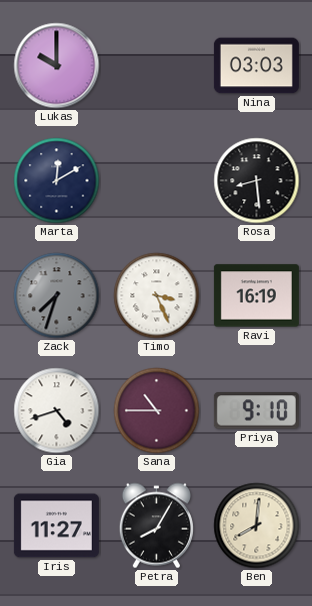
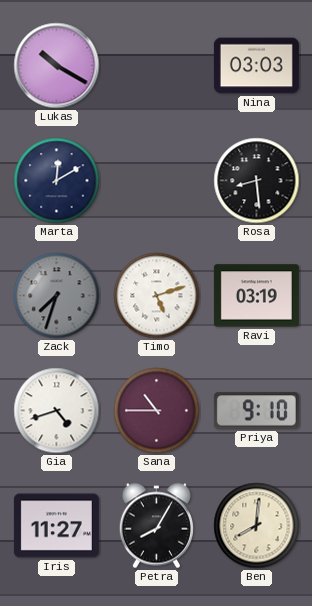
Lukas: 10:00 -> 10:20 (57, 66)
Timo: 3:26 -> 5:12 (157, 296)
Ravi: 16:19 -> 03:19 (256, 296)
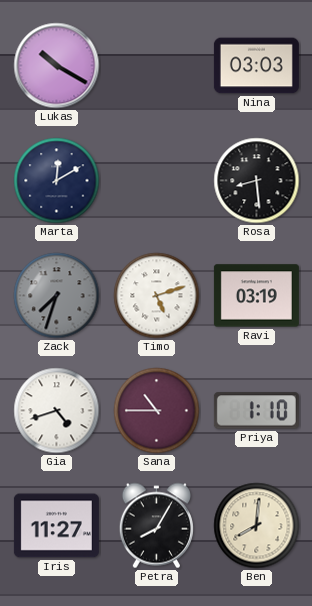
Priya: 9:10 -> 1:10 (256, 411)
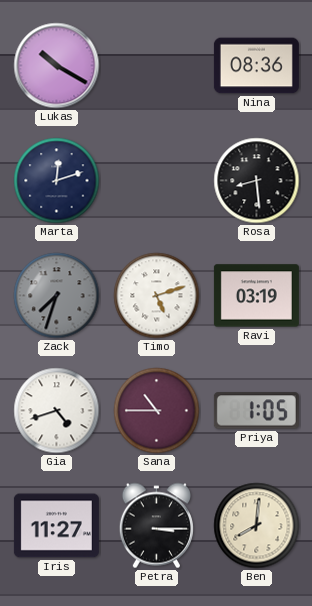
Nina: 03:03 -> 08:36 (256, 66)
Marta: 12:10 -> 12:12 (57, 181)
Priya: 1:10 -> 1:05 (256, 411)
Petra: 8:05 -> 3:15 (156, 526)
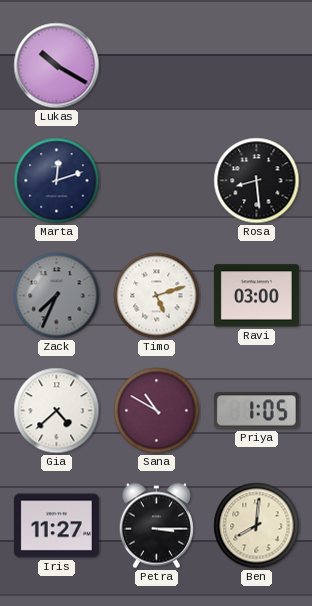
Nina: 08:36 -> none (256, 66)
Zack: 7:33 -> 7:34 (57, 296)
Ravi: 03:19 -> 03:00 (256, 296)
Gia: 4:42 -> 4:38 (57, 411)
Sana: 10:45 -> 10:50 (157, 411)
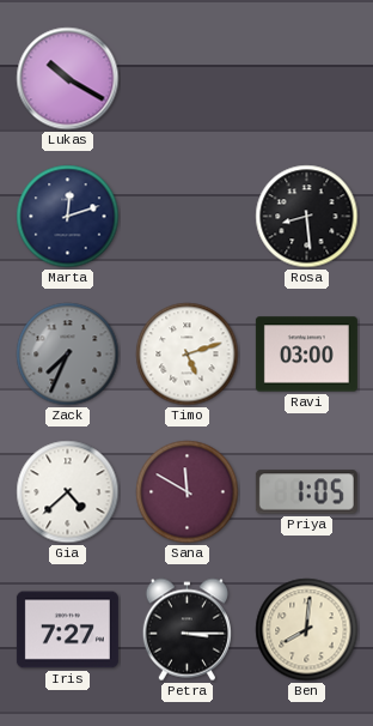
Sana: 10:50 -> 11:50 (188, 492)
Iris: 11:27 -> 7:27 (67, 630)
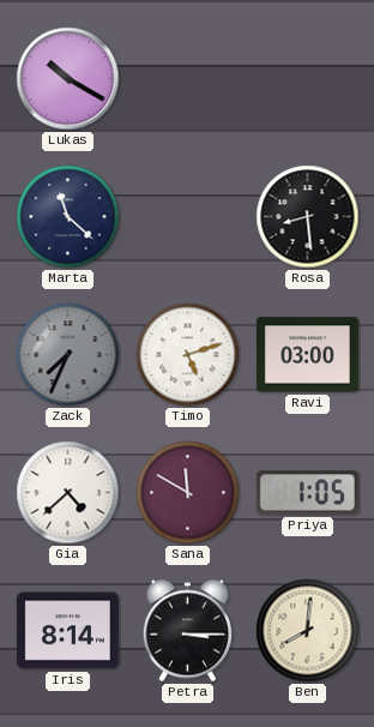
Marta: 12:12 -> 11:22 (68, 217)
Iris: 7:27 -> 8:14 (67, 631)
